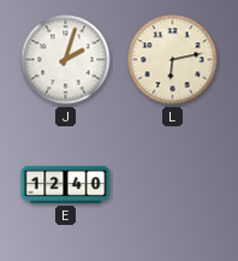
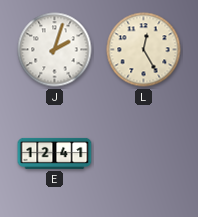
L: 6:13 -> 12:25 (144, 50)
E: 12:40 -> 12:41 (55, 153)
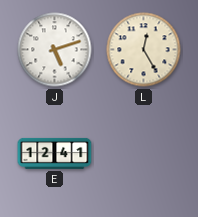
J: 2:03 -> 5:12 (55, 50)
